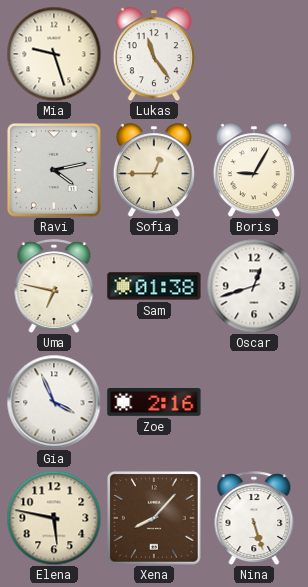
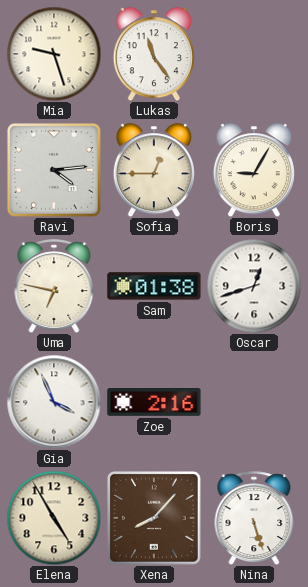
Ravi: 4:13 -> 4:14 (54, 170)
Elena: 5:47 -> 4:55 (54, 518)
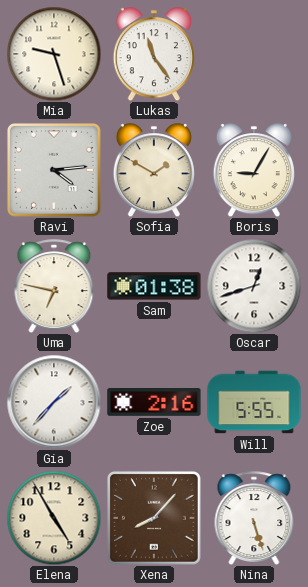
Sofia: 12:45 -> 1:50 (154, 170)
Gia: 3:56 -> 1:37 (54, 402)
Will: none -> 5:55 (254, 402)
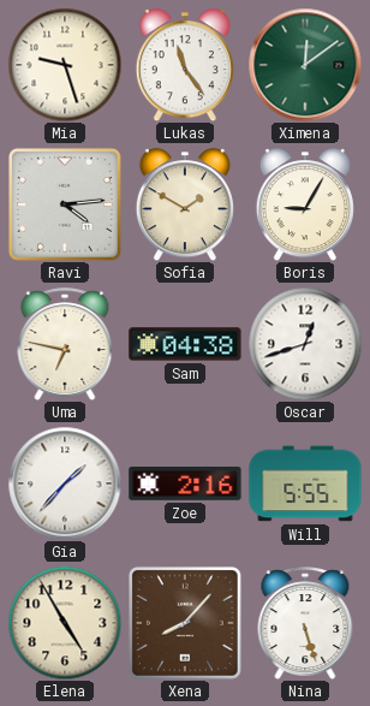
Ximena: none -> 12:09 (305, 65)
Sam: 01:38 -> 04:38 (185, 344)
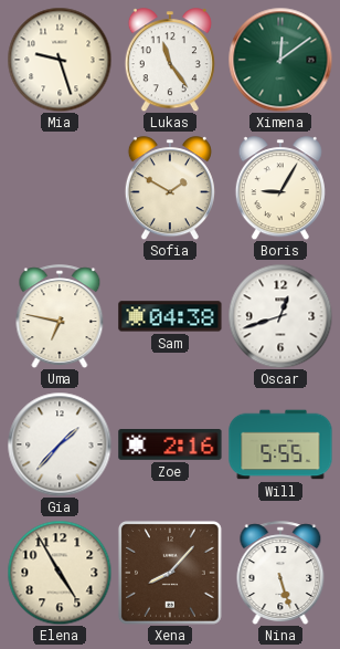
Ravi: 4:14 -> none (65, 204)
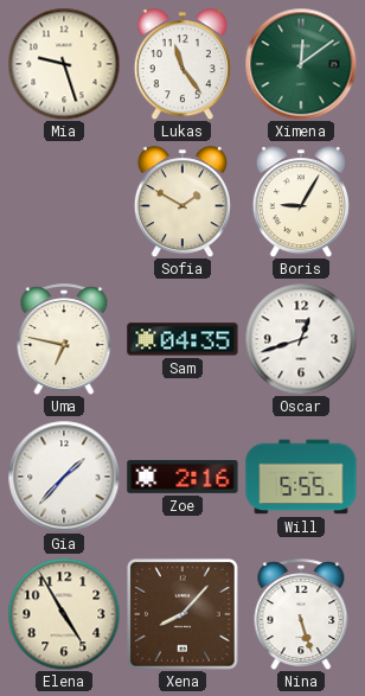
Sam: 04:38 -> 04:35 (182, 339)
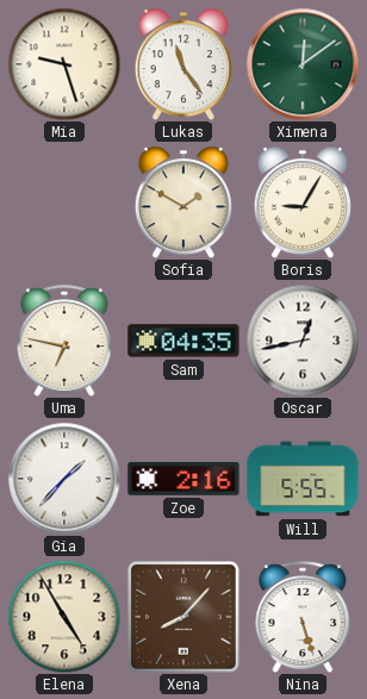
Oscar: 12:42 -> 12:43 (303, 341)
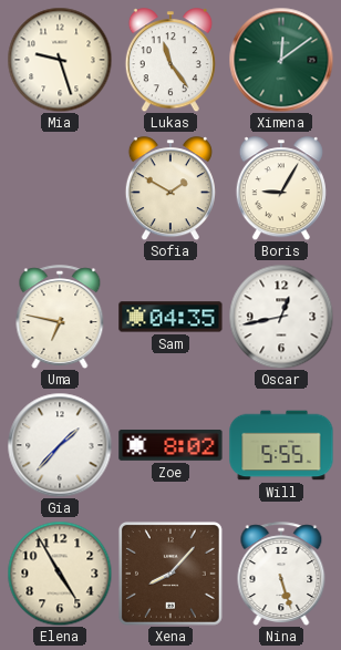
Zoe: 2:16 -> 8:02 (170, 446)
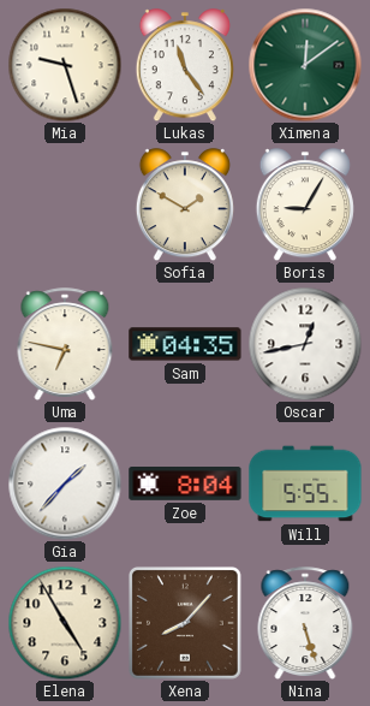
Zoe: 8:02 -> 8:04 (185, 485)
